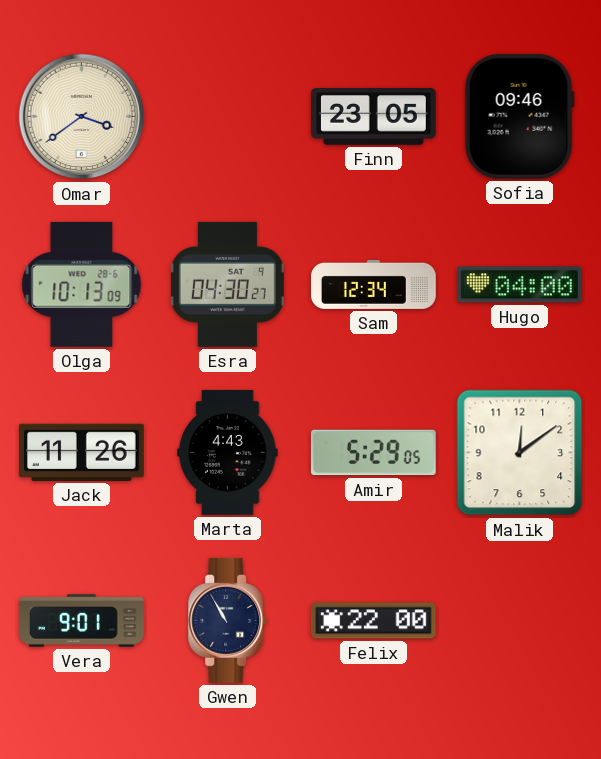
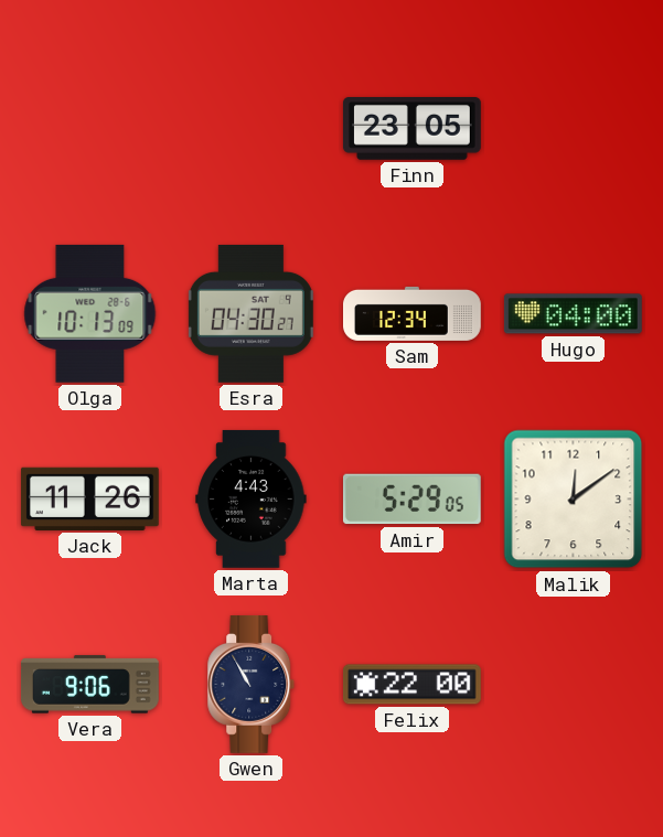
Omar: 3:39 -> none (82, 117)
Sofia: 09:46 -> none (519, 116)
Vera: 9:01 -> 9:06 (90, 685)
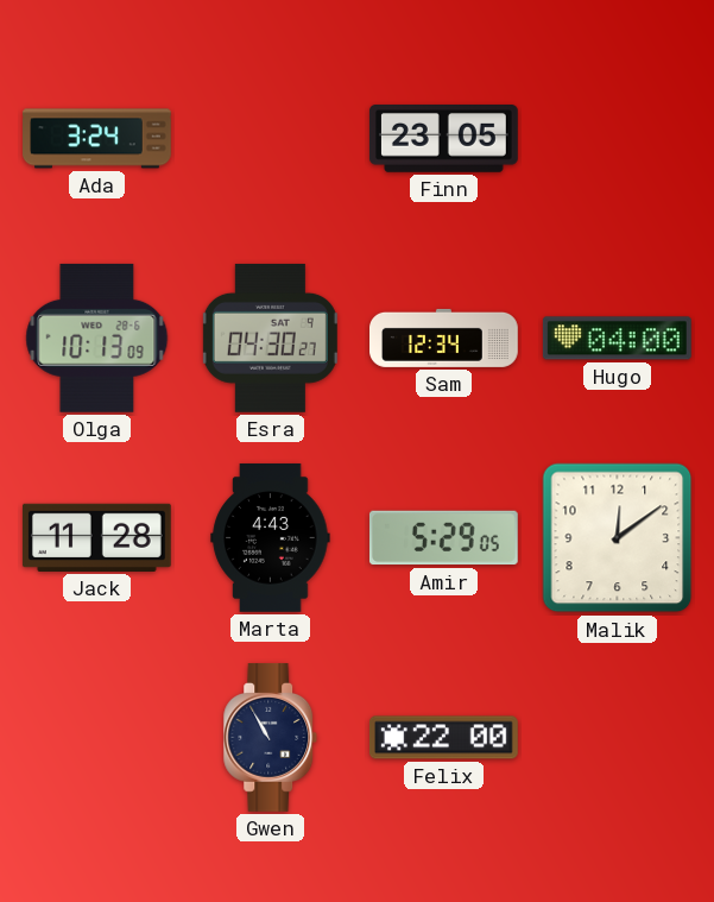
Ada: none -> 3:24 (97, 139)
Jack: 11:26 -> 11:28 (96, 537)
Vera: 9:06 -> none (90, 685)
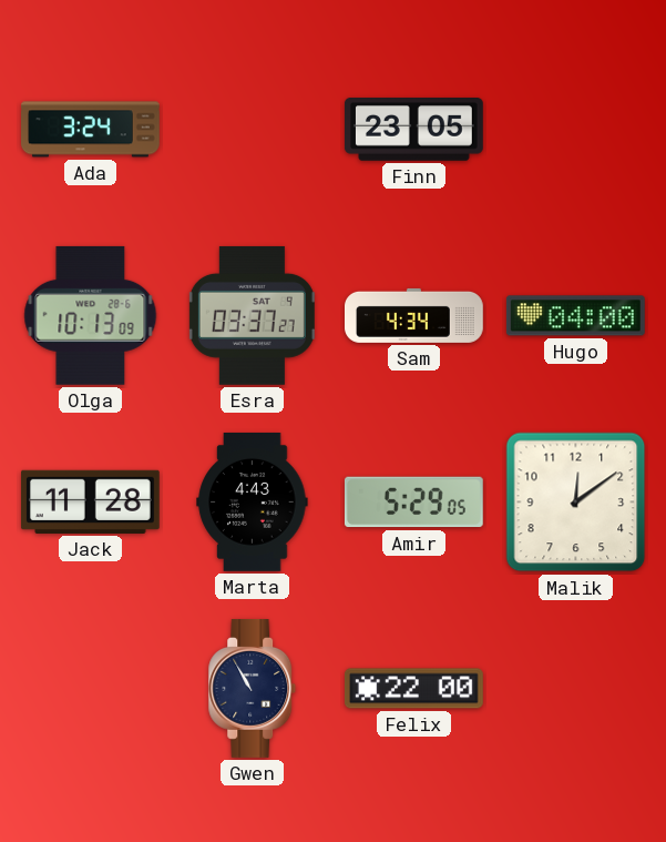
Esra: 04:30 -> 03:37 (252, 315)
Sam: 12:34 -> 4:34 (414, 315)
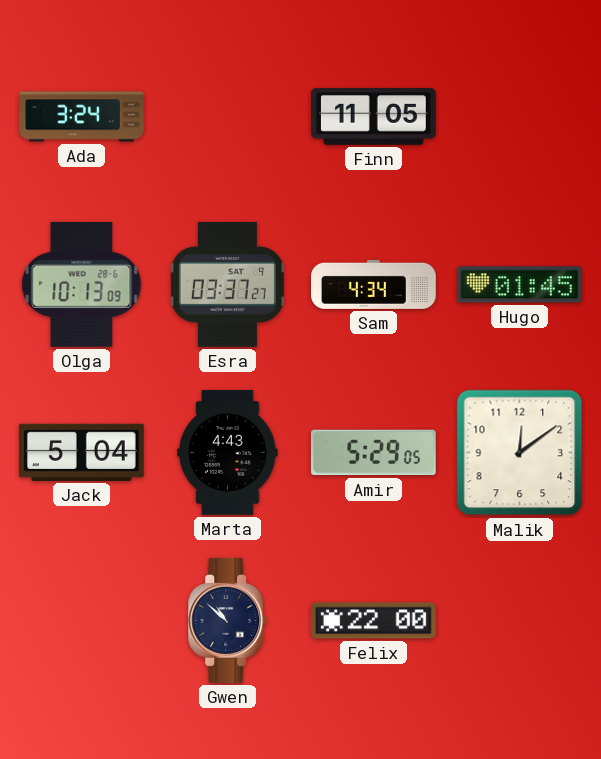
Finn: 23:05 -> 11:05 (373, 117)
Hugo: 04:00 -> 01:45 (519, 285)
Jack: 11:28 -> 5:04 (81, 452)
Gwen: 10:55 -> 10:52 (228, 621)
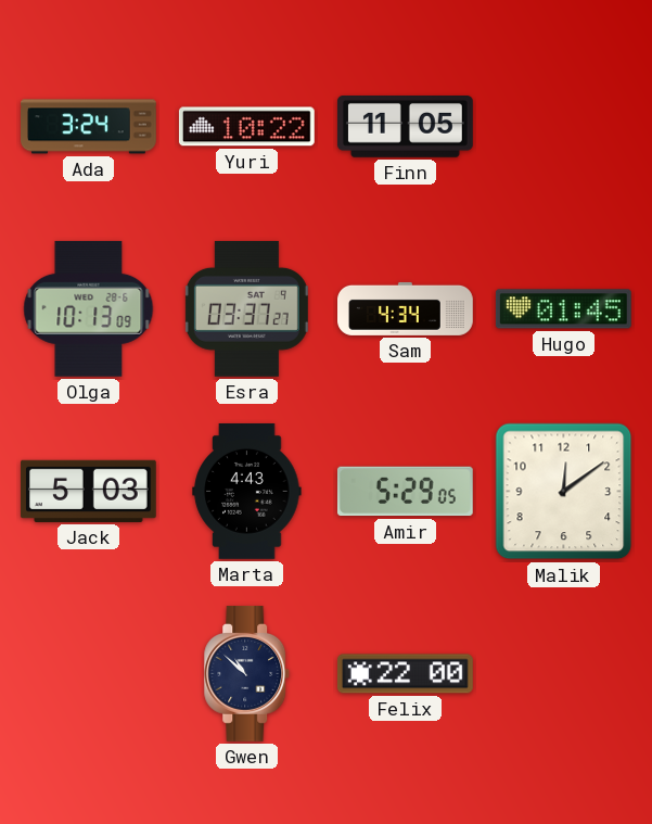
Yuri: none -> 10:22 (246, 127)
Jack: 5:04 -> 5:03 (88, 491)
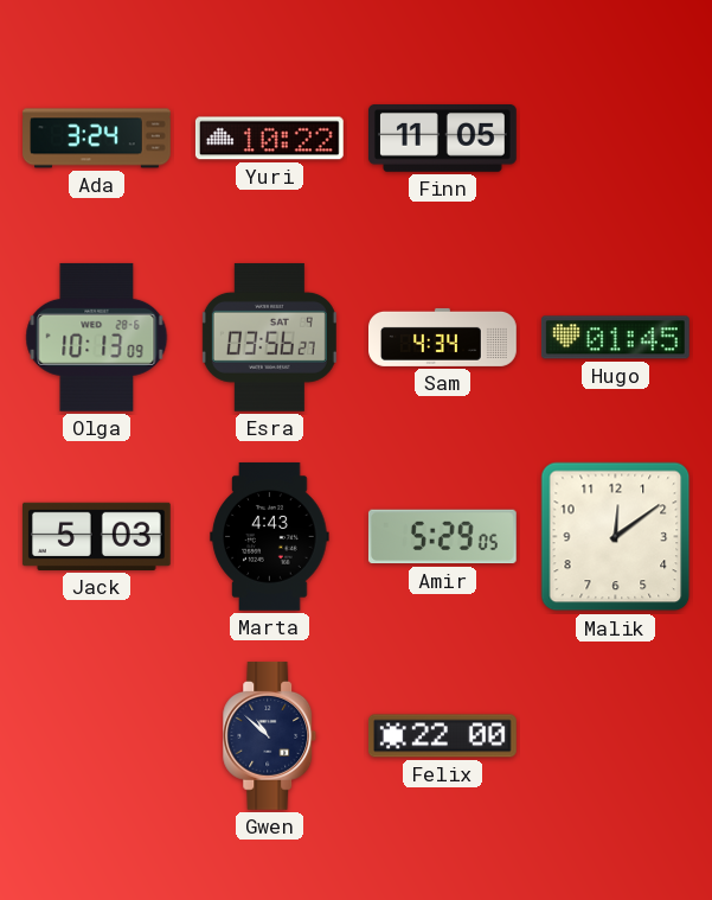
Esra: 03:37 -> 03:56 (269, 337)
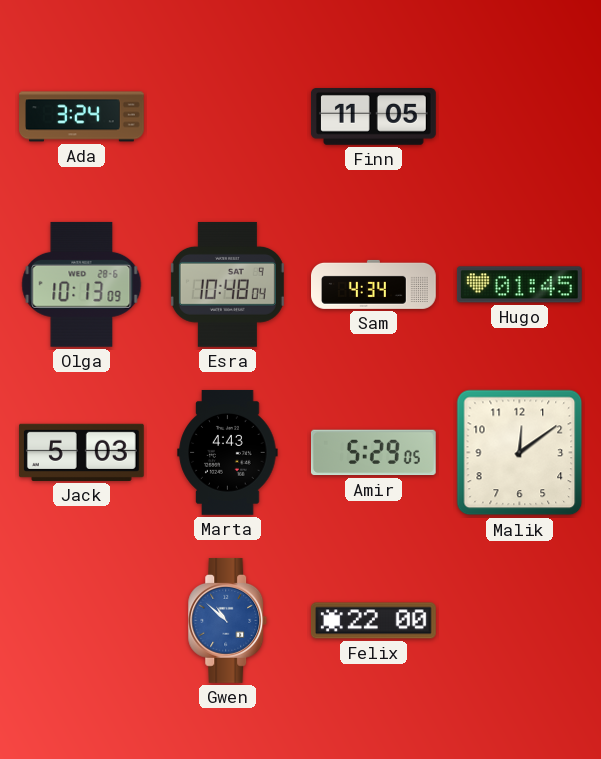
Yuri: 10:22 -> none (269, 139)
Esra: 03:56 -> 10:48 (227, 284)
Gwen dial: navy -> blue (228, 621)
